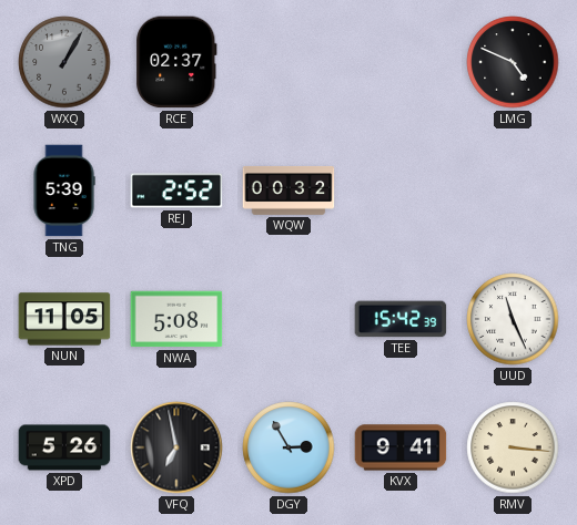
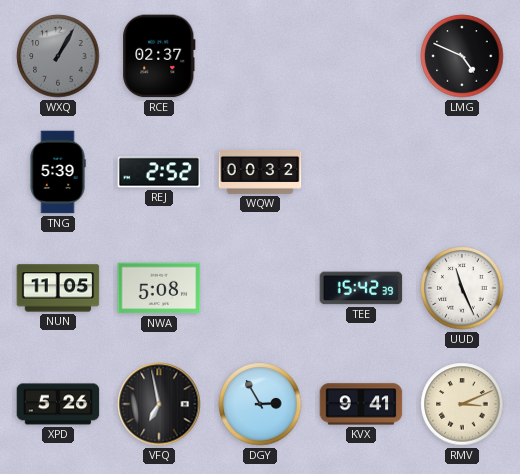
RMV: 3:16 -> 3:11 (462, 404)
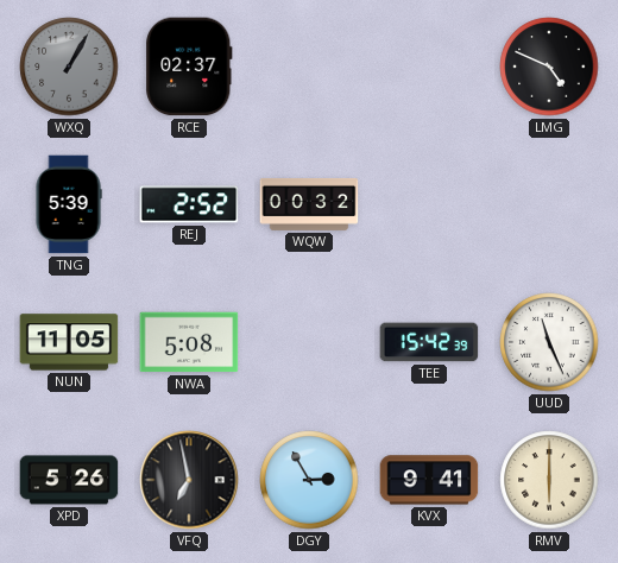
RMV: 3:11 -> 6:00 (549, 480)
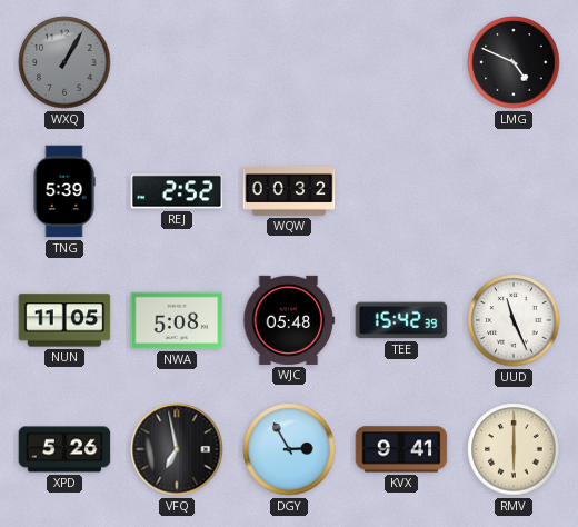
RCE: 02:37 -> none (189, 67)
WJC: none -> 05:48 (289, 320)
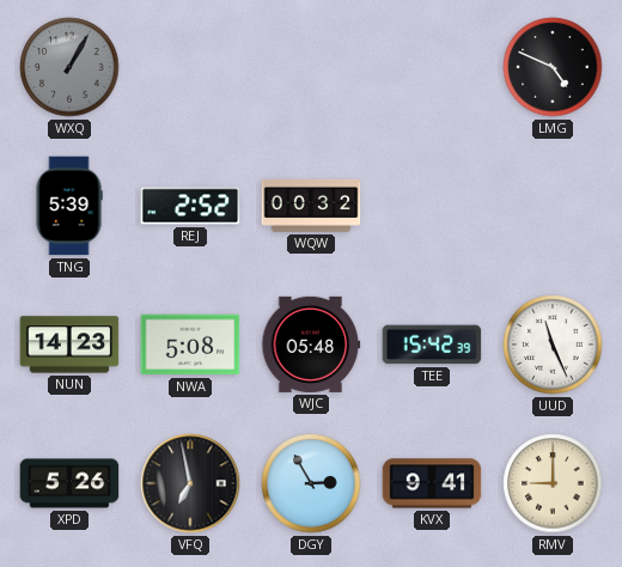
NUN: 11:05 -> 14:23 (69, 345)
RMV: 6:00 -> 9:00 (553, 483)
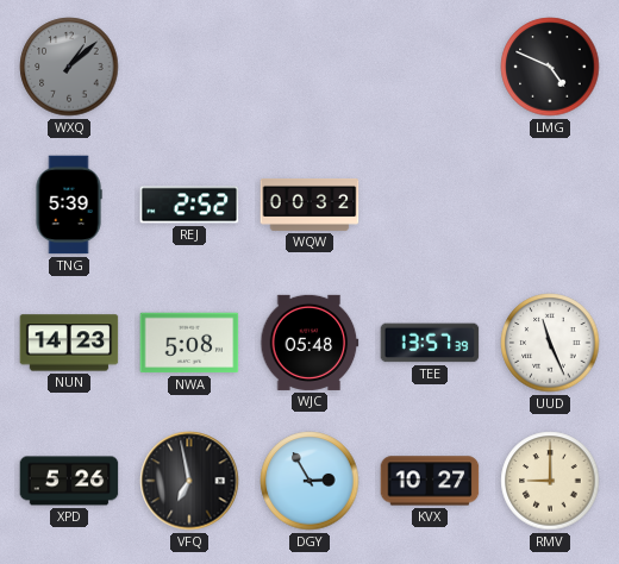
WXQ: 1:05 -> 1:08 (69, 67)
TEE: 15:42 -> 13:57 (430, 343)
KVX: 9:41 -> 10:27 (430, 481)
